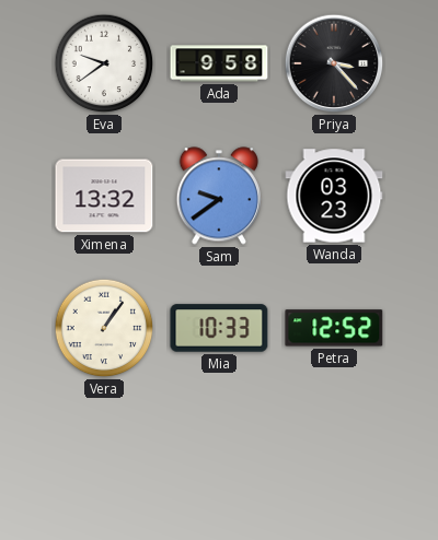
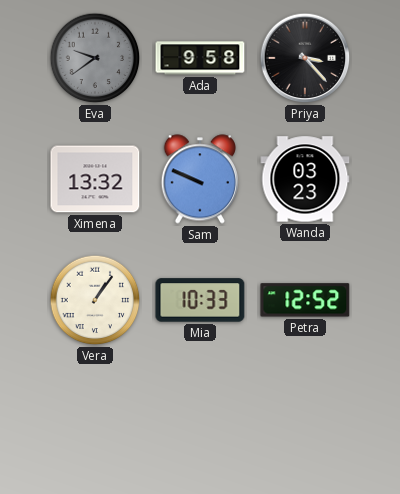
Eva dial: white -> grey (95, 58)
Sam: 9:39 -> 9:49 (199, 179)
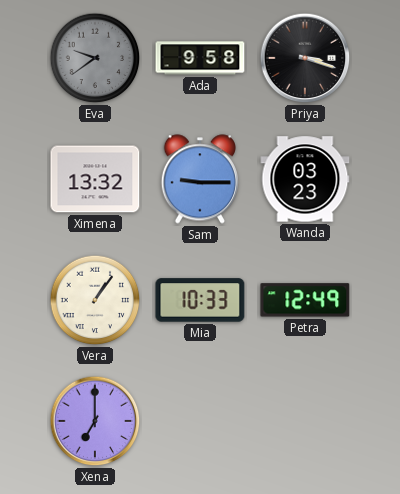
Priya: 3:23 -> 3:18 (305, 58)
Sam: 9:49 -> 9:15 (199, 179)
Petra: 12:52 -> 12:49 (305, 300)
Xena: none -> 7:00 (95, 421)
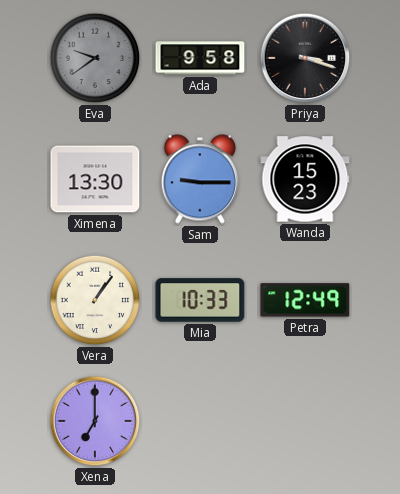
Ximena: 13:32 -> 13:30 (95, 179)
Wanda: 03:23 -> 15:23 (305, 179)
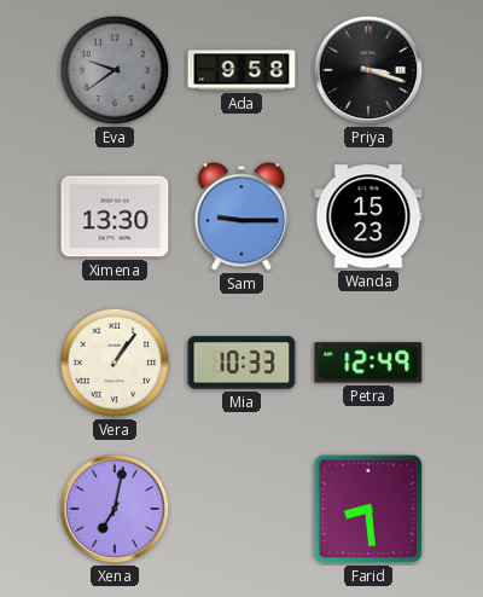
Xena: 7:00 -> 7:02 (115, 509)
Farid: none -> 8:29 (368, 509)
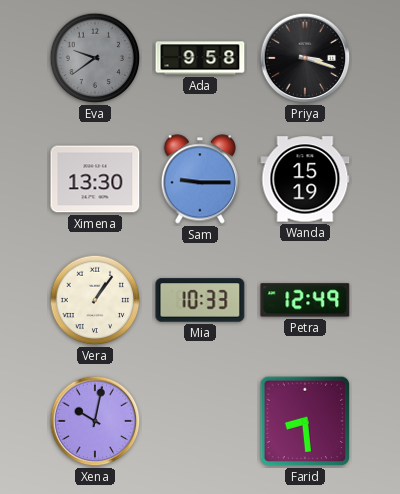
Wanda: 15:23 -> 15:19 (305, 179)
Xena: 7:02 -> 10:02 (95, 421)
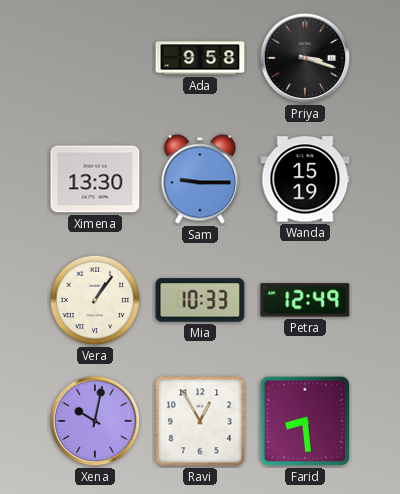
Eva: 9:39 -> none (95, 58)
Ravi: none -> 12:55 (200, 421)
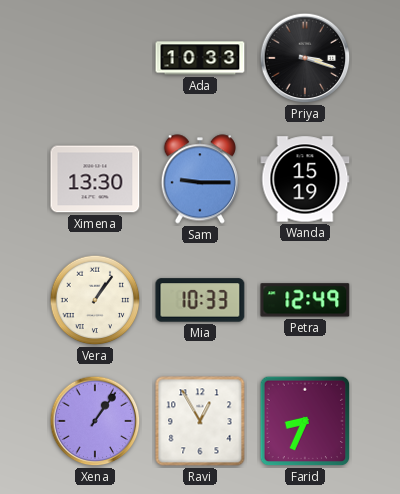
Ada: 9:58 -> 10:33 (200, 58)
Xena: 10:02 -> 1:06 (95, 421)
Farid: 8:29 -> 8:34 (305, 421)
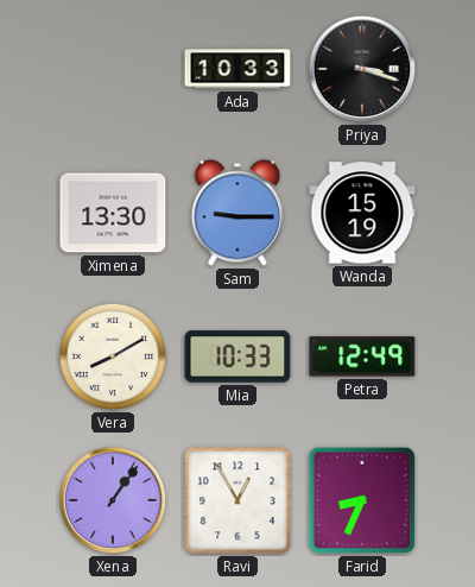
Vera: 1:06 -> 8:10 (113, 356)
